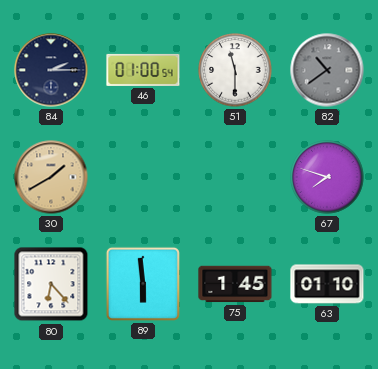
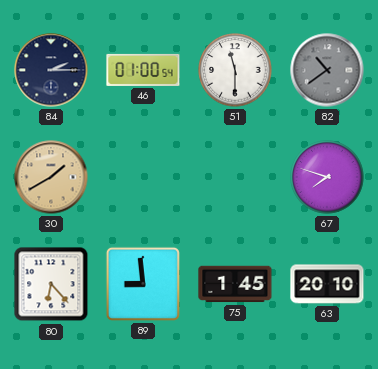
89: 5:59 -> 8:59 (143, 284)
63: 01:10 -> 20:10 (327, 284)
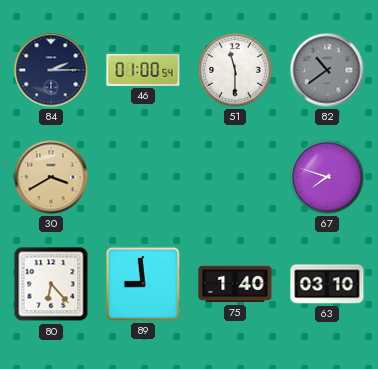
30: 1:40 -> 3:40 (51, 177)
75: 1:45 -> 1:40 (235, 284)
63: 20:10 -> 03:10 (327, 284)
